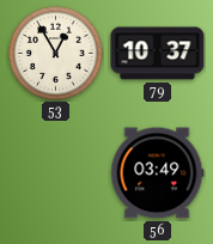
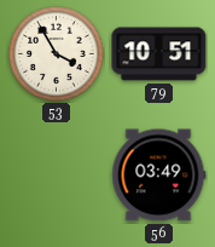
53: 12:55 -> 3:55 (57, 54)
79: 10:37 -> 10:51 (159, 54)
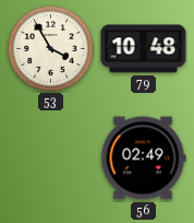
79: 10:51 -> 10:48 (144, 49)
56: 03:49 -> 02:49 (144, 159)
